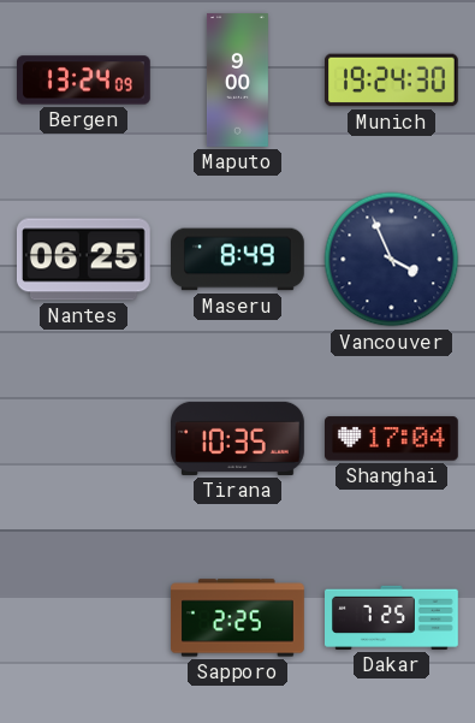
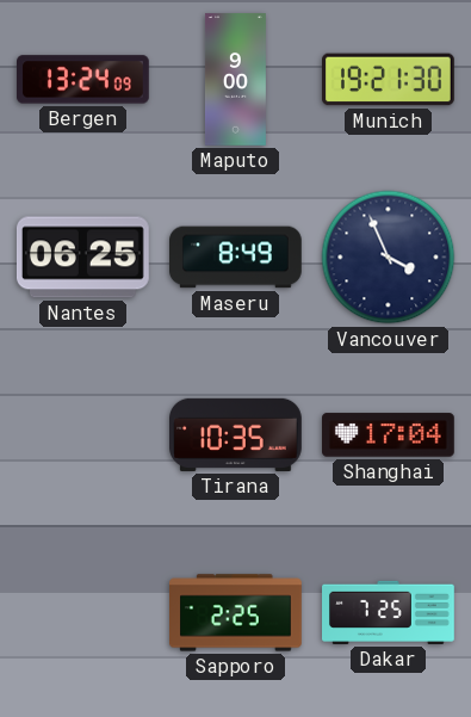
Munich: 19:24 -> 19:21 (389, 80)
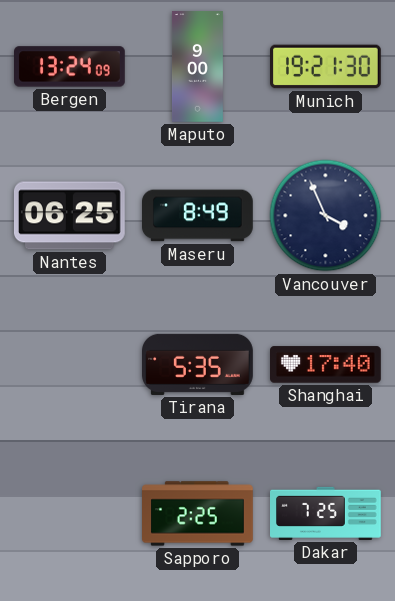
Tirana: 10:35 -> 5:35 (198, 364)
Shanghai: 17:04 -> 17:40 (326, 365)
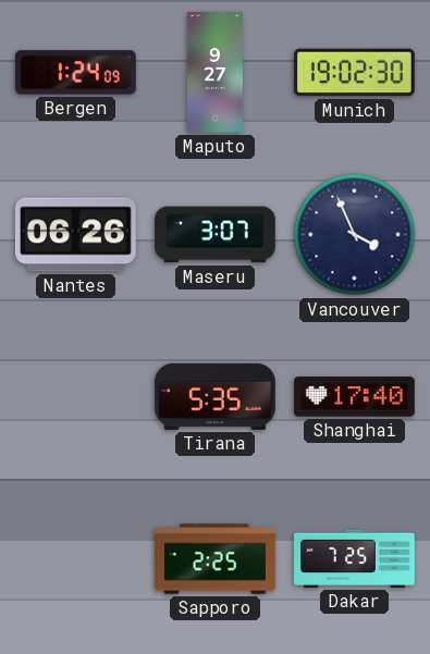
Bergen: 13:24 -> 1:24 (76, 73)
Maputo: 9:00 -> 9:27 (214, 73)
Munich: 19:21 -> 19:02 (355, 73)
Nantes: 06:25 -> 06:26 (75, 235)
Maseru: 8:49 -> 3:07 (216, 235)
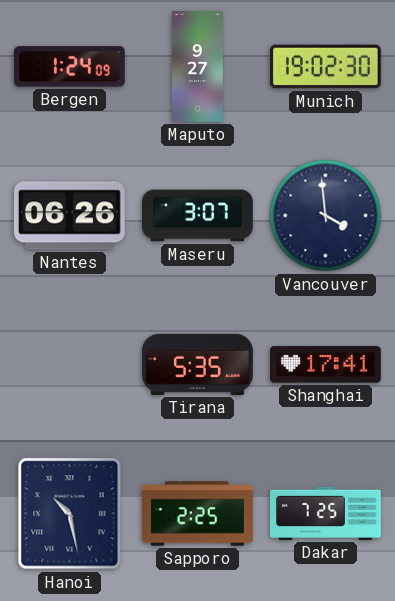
Vancouver: 3:56 -> 3:59 (326, 216)
Shanghai: 17:40 -> 17:41 (326, 365)
Hanoi: none -> 10:28 (70, 514)
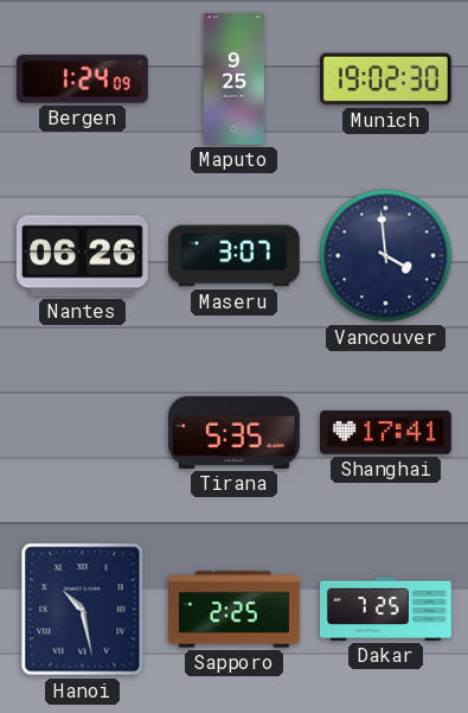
Maputo: 9:27 -> 9:25 (233, 79)
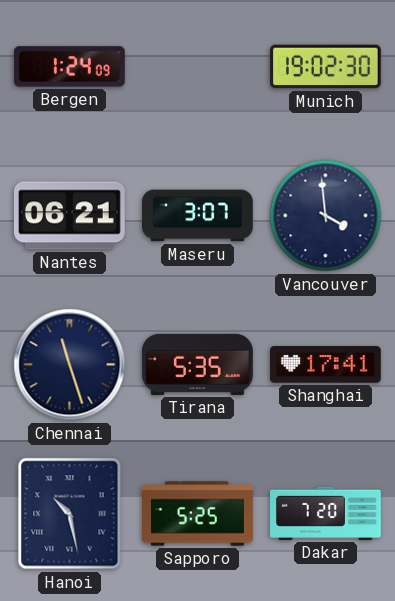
Maputo: 9:25 -> none (233, 79)
Nantes: 06:26 -> 06:21 (69, 216)
Chennai: none -> 11:27 (70, 365)
Sapporo: 2:25 -> 5:25 (198, 514)
Dakar: 7:25 -> 7:20 (326, 513)
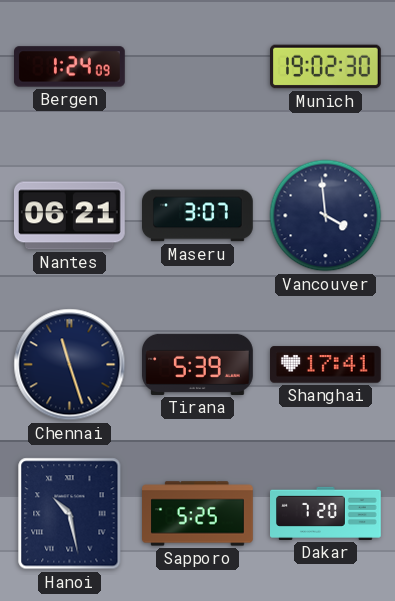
Tirana: 5:35 -> 5:39 (198, 364)
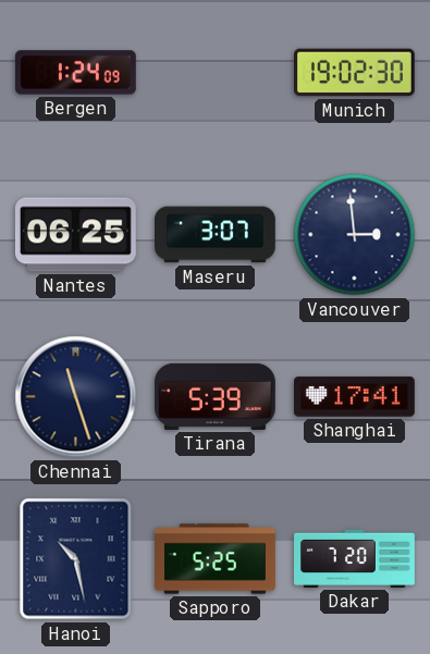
Nantes: 06:21 -> 06:25 (75, 235)
Vancouver: 3:59 -> 2:59 (355, 235)
